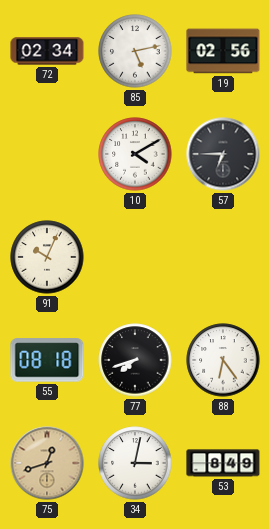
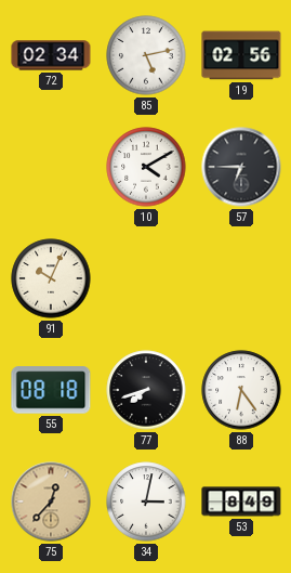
75: 12:42 -> 12:37 (51, 502)
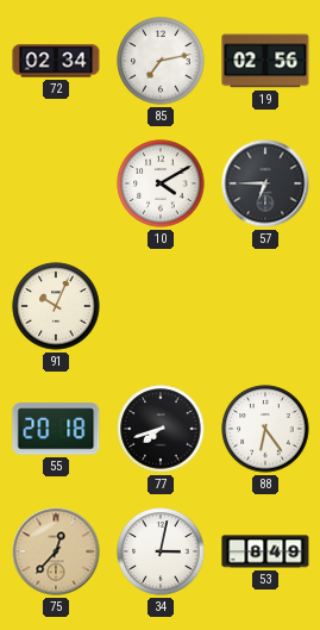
85: 5:13 -> 7:13 (161, 61)
55: 08:18 -> 20:18 (56, 429)
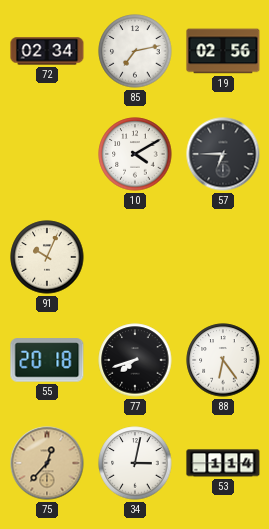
53: 8:49 -> 1:14 (223, 463)
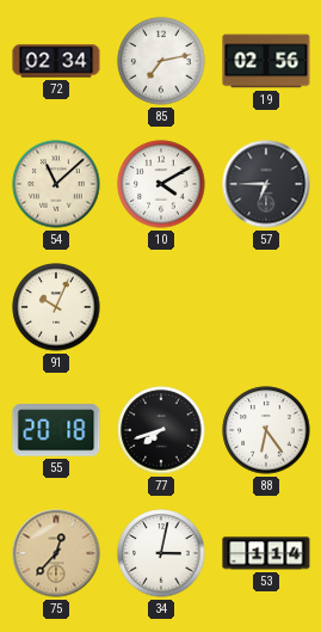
54: none -> 11:08 (56, 184)
